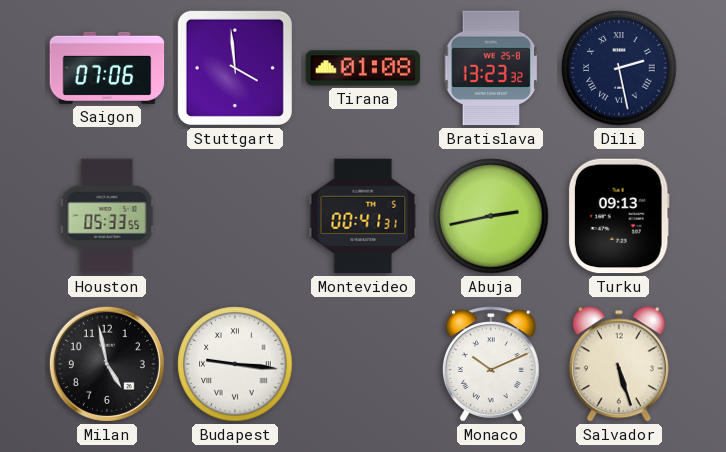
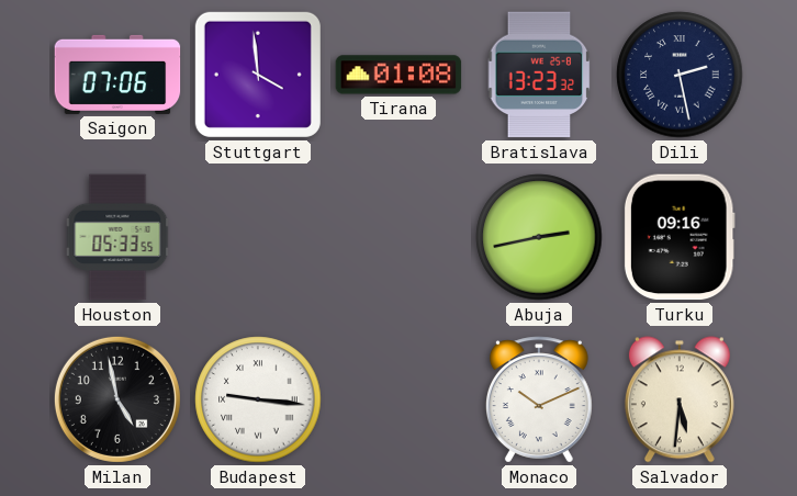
Montevideo: 00:41 -> none (363, 216)
Turku: 09:13 -> 09:16 (680, 237)
Salvador: 5:27 -> 5:31 (680, 399)
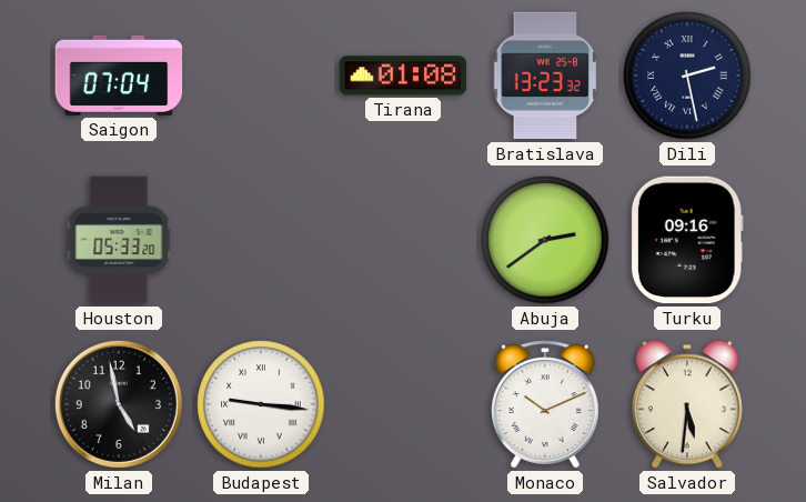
Saigon: 07:06 -> 07:04 (119, 76)
Stuttgart: 3:59 -> none (258, 75)
Houston: 05:33:55 -> 05:33:20 (119, 240)
Abuja: 2:43 -> 2:39 (545, 240)
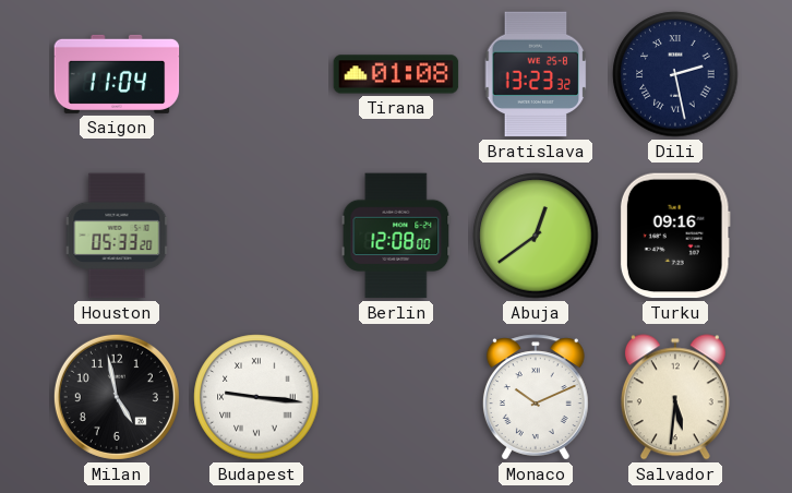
Saigon: 07:04 -> 11:04 (117, 74)
Berlin: none -> 12:08 (396, 236)
Abuja: 2:39 -> 12:39 (536, 236)
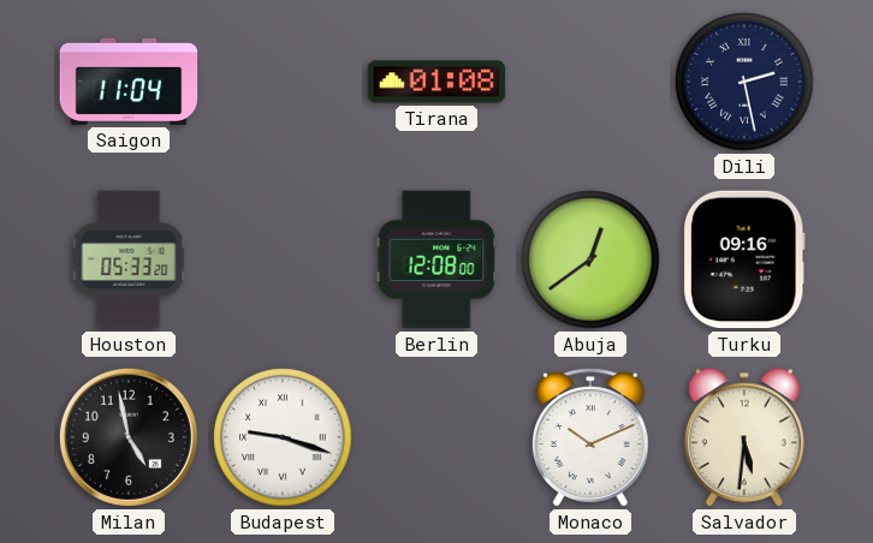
Bratislava: 13:23 -> none (536, 74)
Budapest: 9:16 -> 9:18 (283, 437)
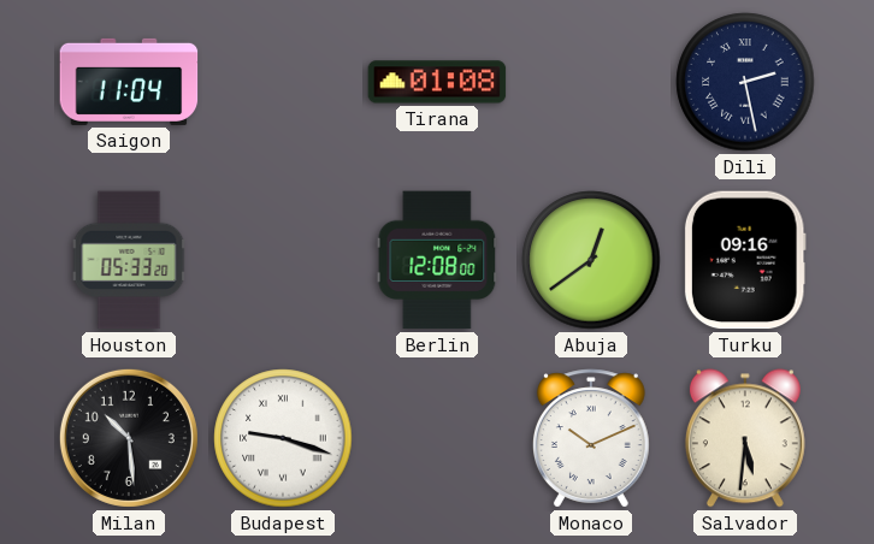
Milan: 4:58 -> 10:29 (129, 438)
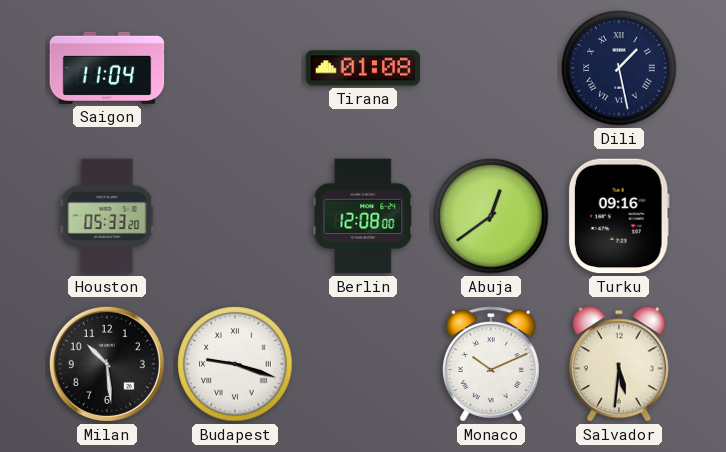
Dili: 2:28 -> 1:28 (619, 68)
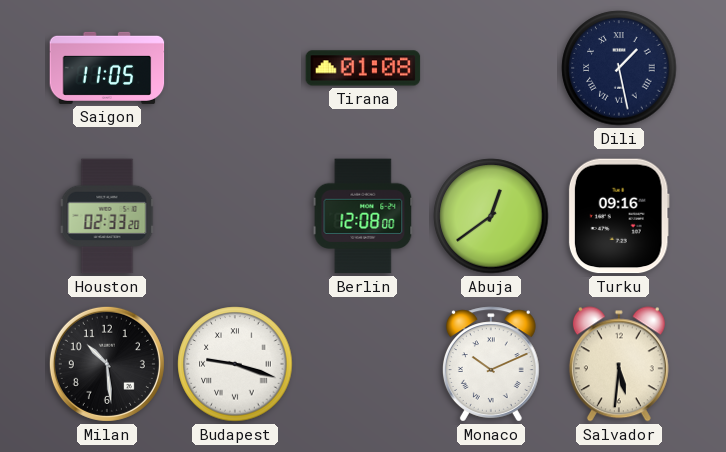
Saigon: 11:04 -> 11:05 (107, 68)
Houston: 05:33 -> 02:33 (107, 216)
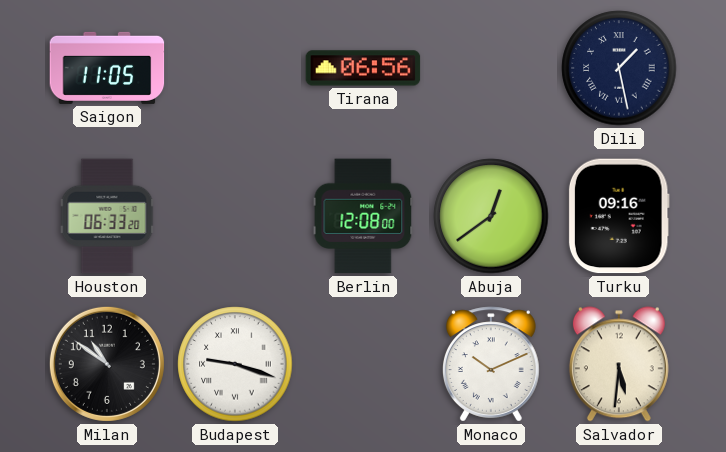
Tirana: 01:08 -> 06:56 (363, 68)
Houston: 02:33 -> 06:33 (107, 216)
Milan: 10:29 -> 10:51 (107, 364)
